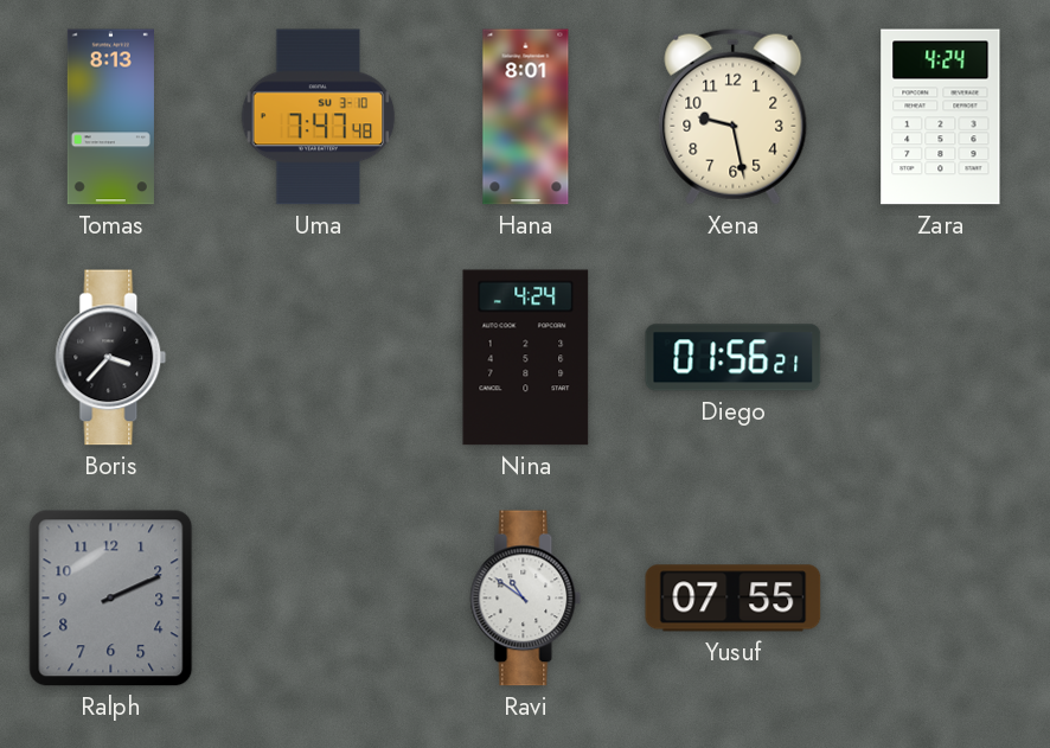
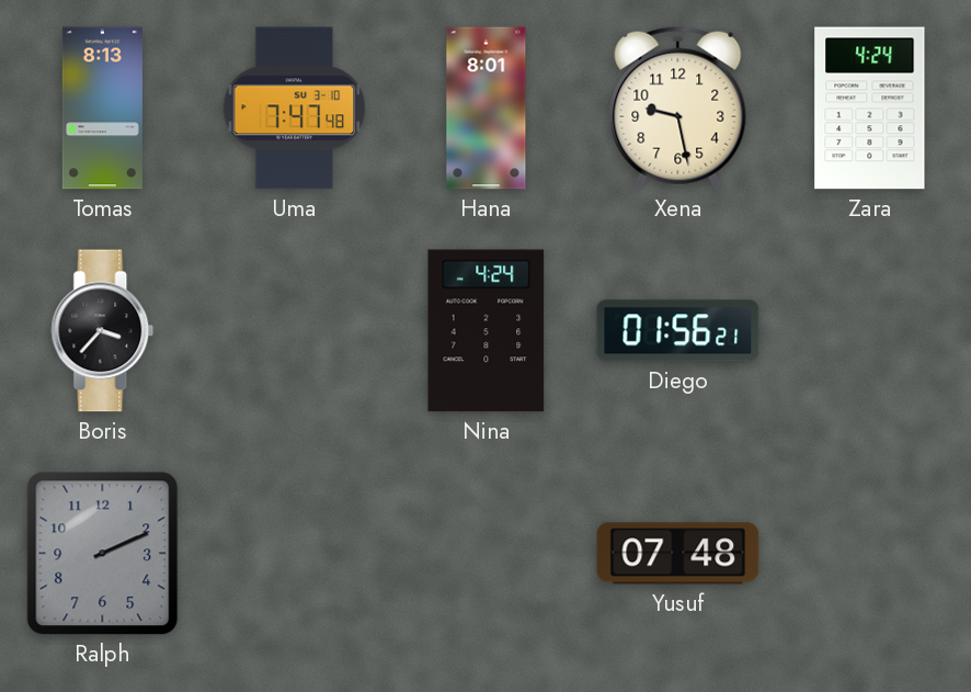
Ravi: 10:51 -> none (526, 599)
Yusuf: 07:55 -> 07:48 (678, 554)
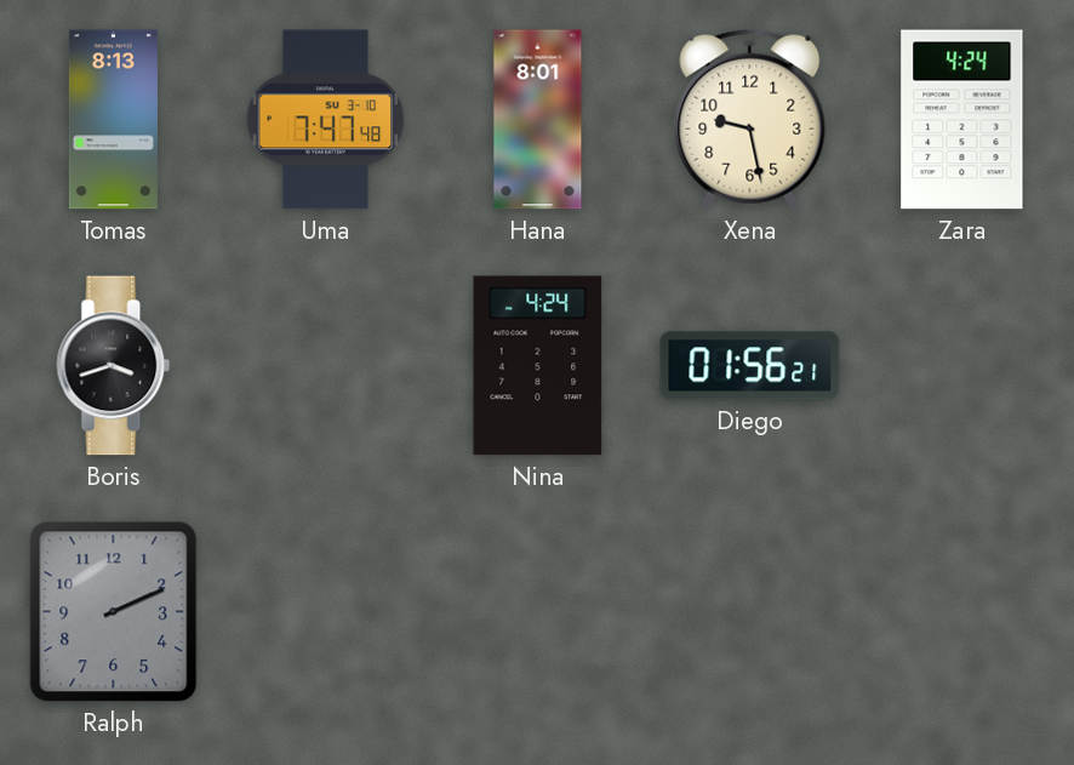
Boris: 3:37 -> 3:42 (114, 366)
Yusuf: 07:48 -> none (678, 554)
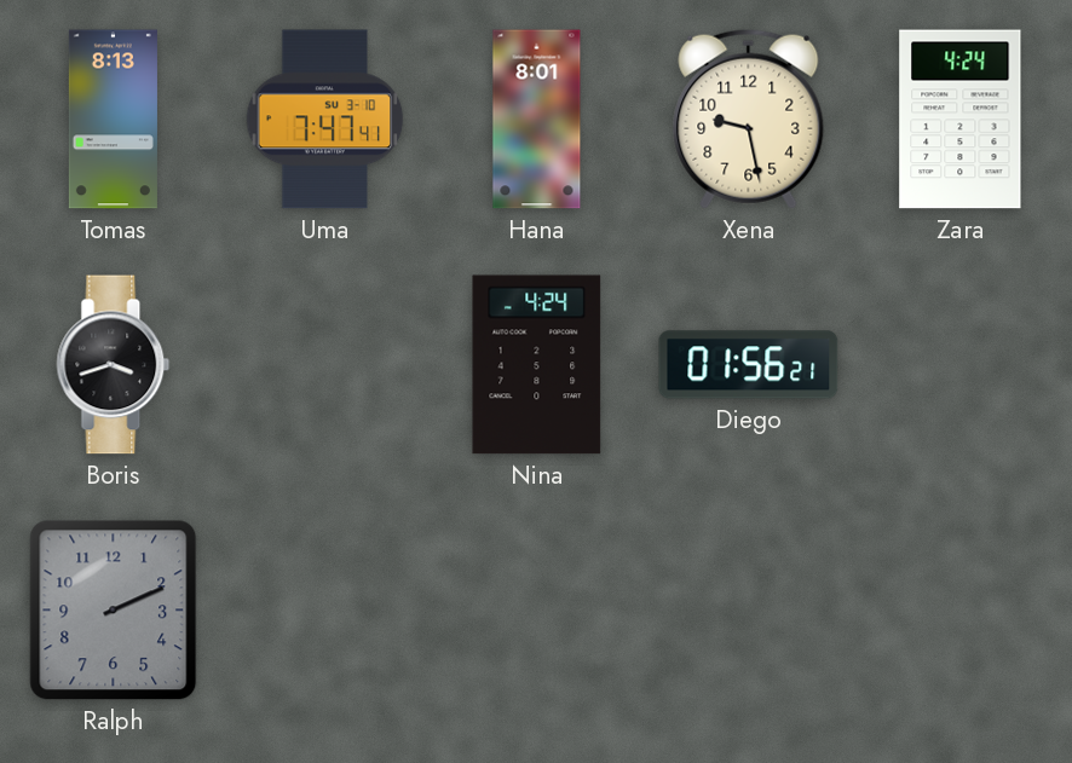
Uma: 7:47:48 -> 7:47:41 (325, 120)
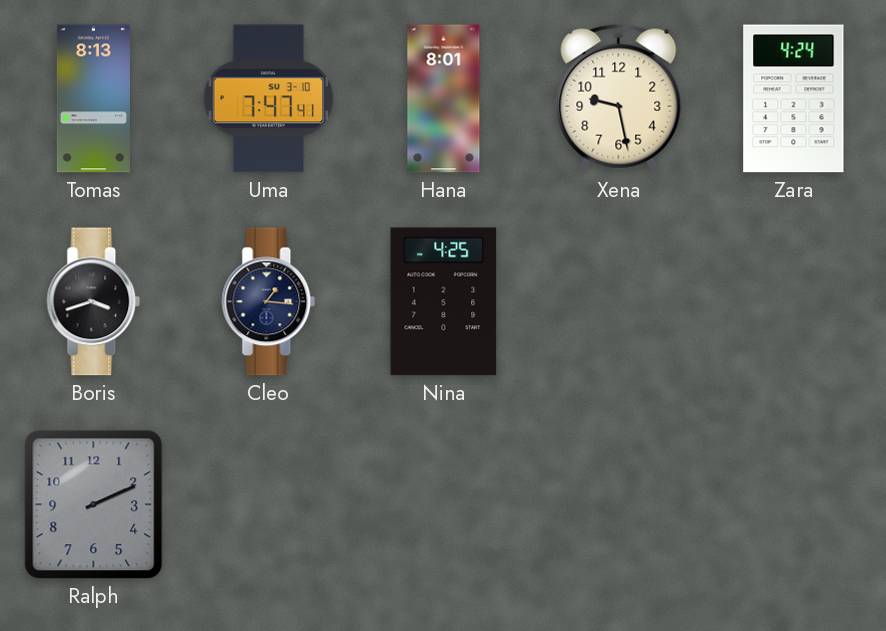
Cleo: none -> 1:16 (269, 302)
Nina: 4:24 -> 4:25 (444, 302)
Diego: 01:56 -> none (749, 365)
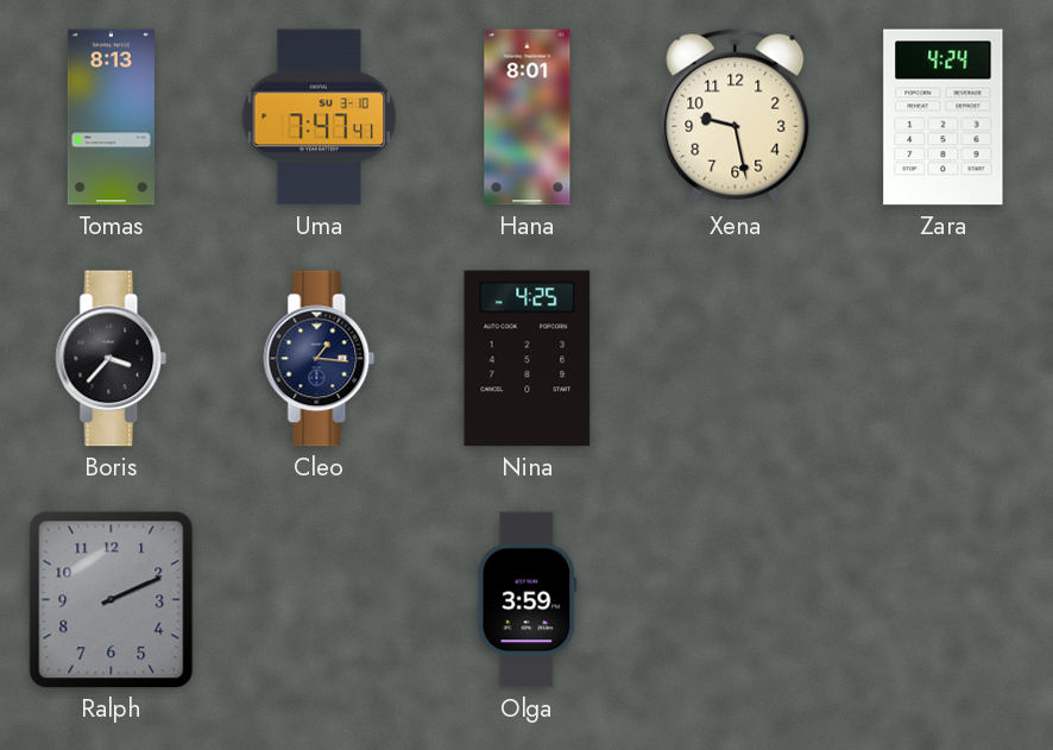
Boris: 3:42 -> 3:37 (112, 359)
Olga: none -> 3:59 (528, 600)
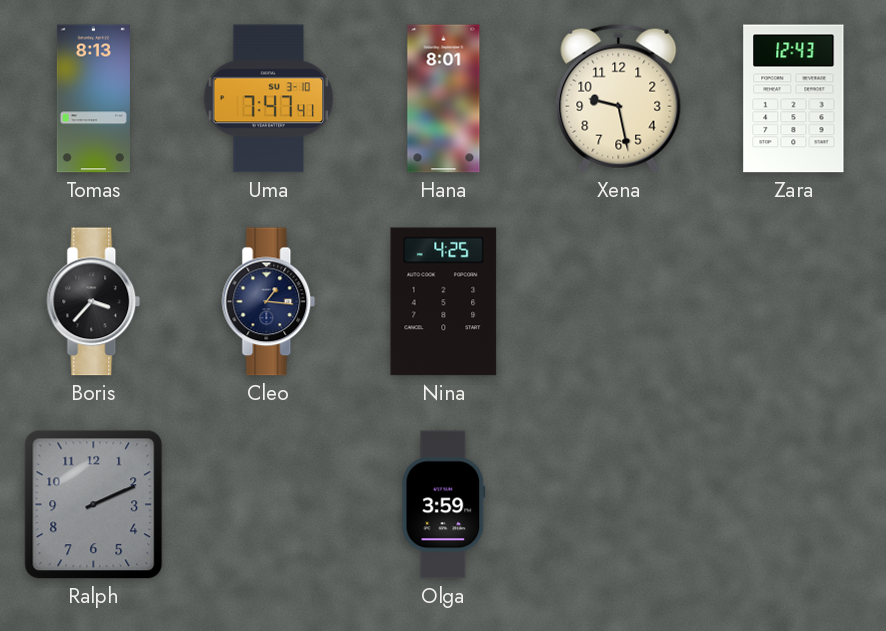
Zara: 4:24 -> 12:43 (794, 99)
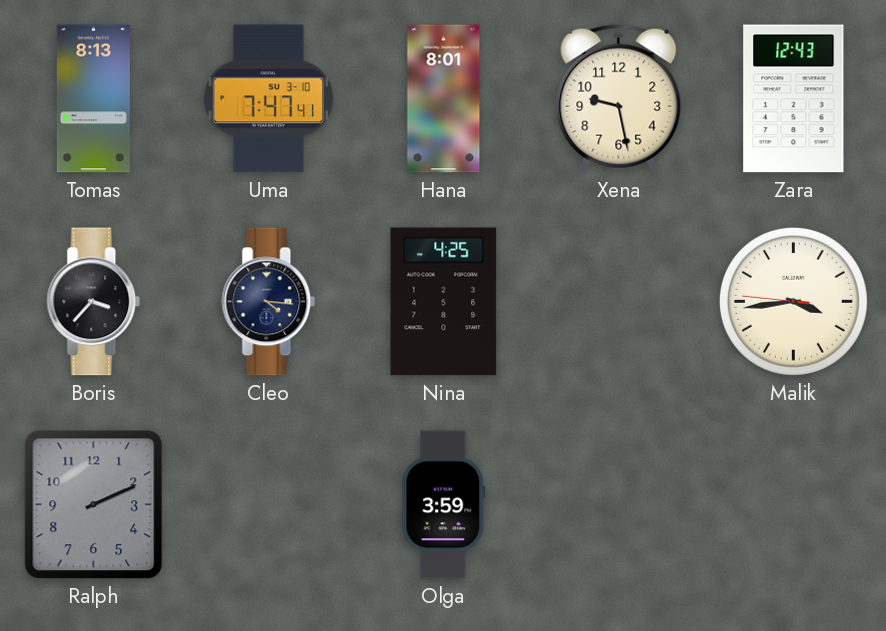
Cleo: 1:16 -> 4:16 (269, 302)
Malik: none -> 3:43 (793, 301)
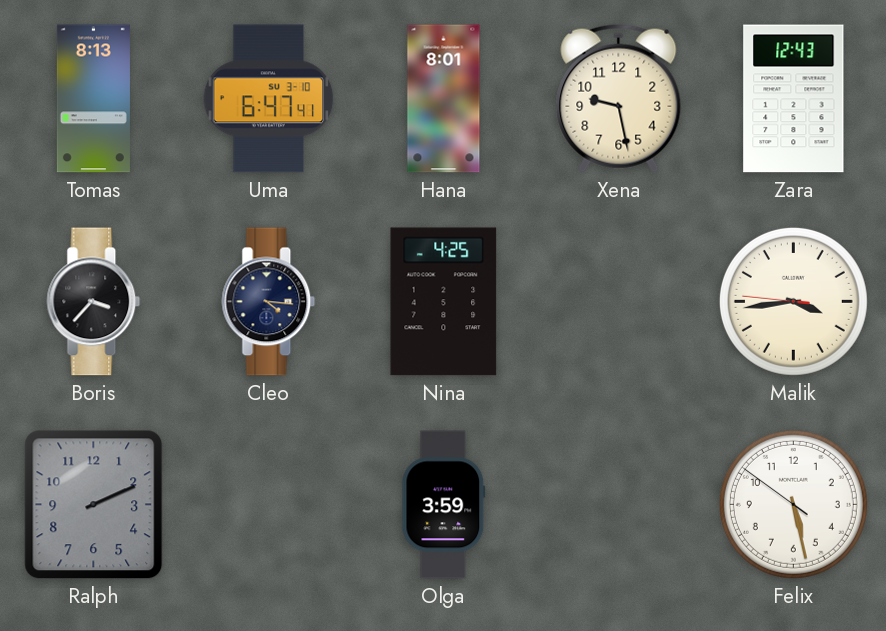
Uma: 7:47 -> 6:47 (269, 99)
Felix: none -> 5:27 (793, 504)
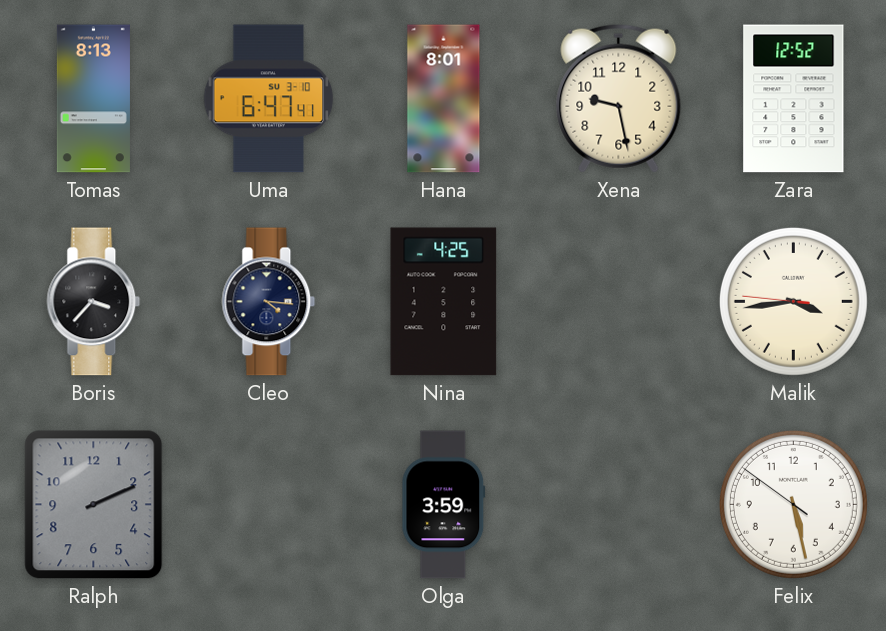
Zara: 12:43 -> 12:52 (794, 99)
